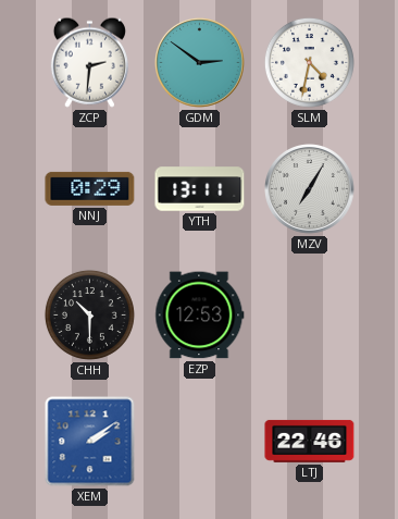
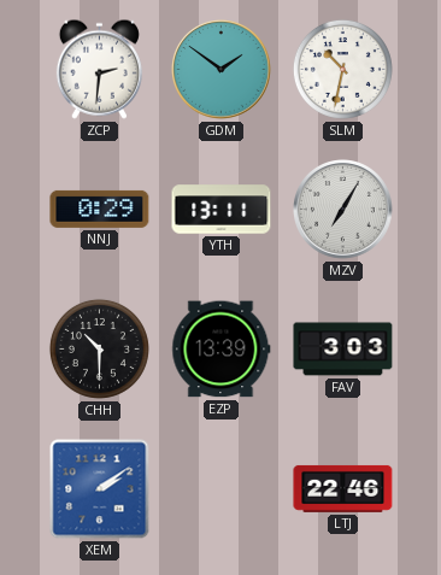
GDM: 2:51 -> 1:51 (222, 70)
SLM: 4:32 -> 10:32 (342, 69)
EZP: 12:53 -> 13:39 (222, 350)
FAV: none -> 3:03 (343, 350)
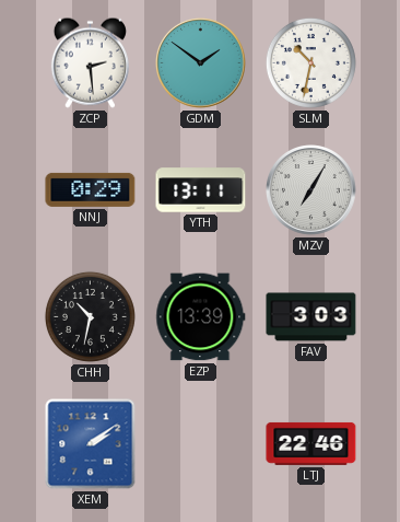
ZCP: 2:31 -> 2:29 (90, 62)
CHH: 10:30 -> 10:32 (90, 316)
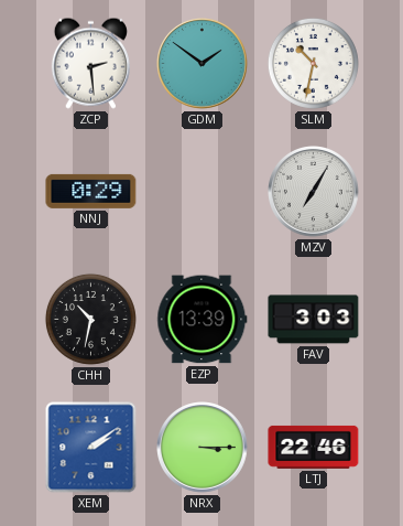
YTH: 13:11 -> none (201, 190)
NRX: none -> 3:15 (203, 448)
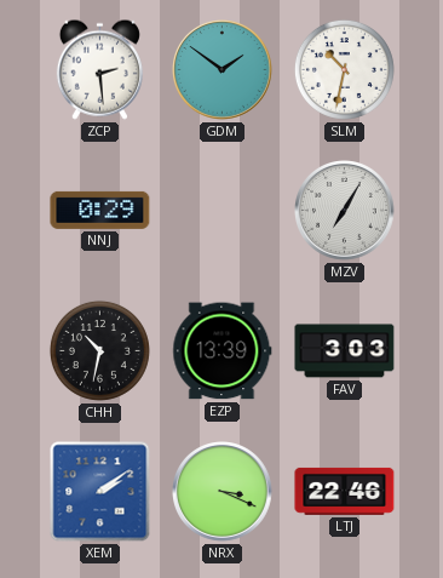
NRX: 3:15 -> 3:19 (223, 492)
